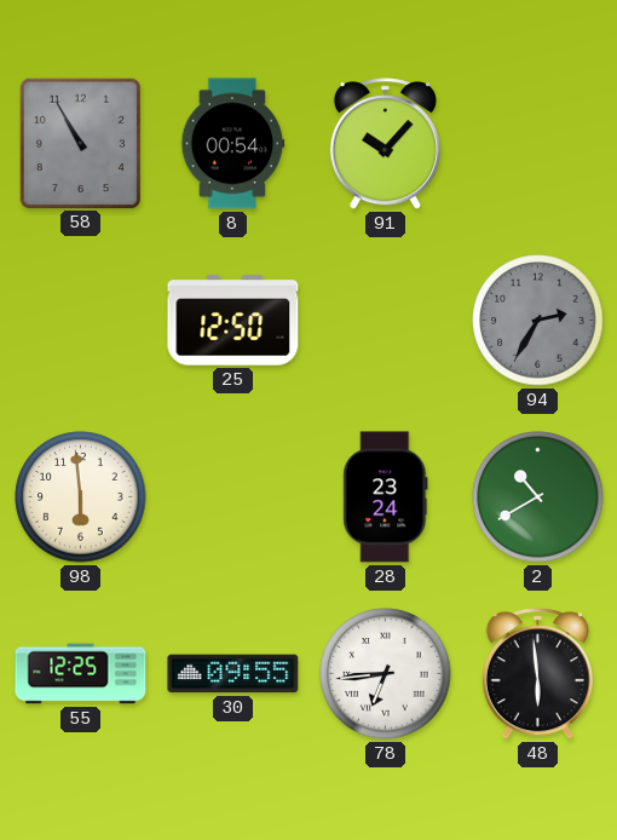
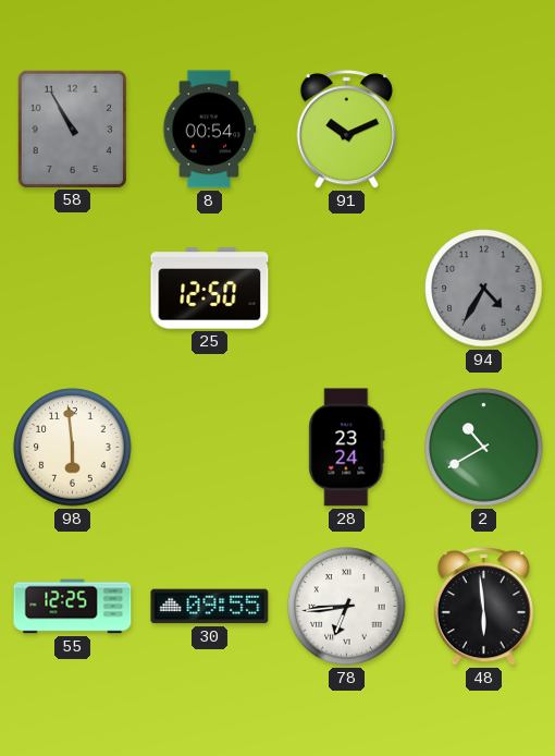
91: 10:07 -> 10:11 (346, 130)
94: 2:35 -> 4:35 (484, 289)
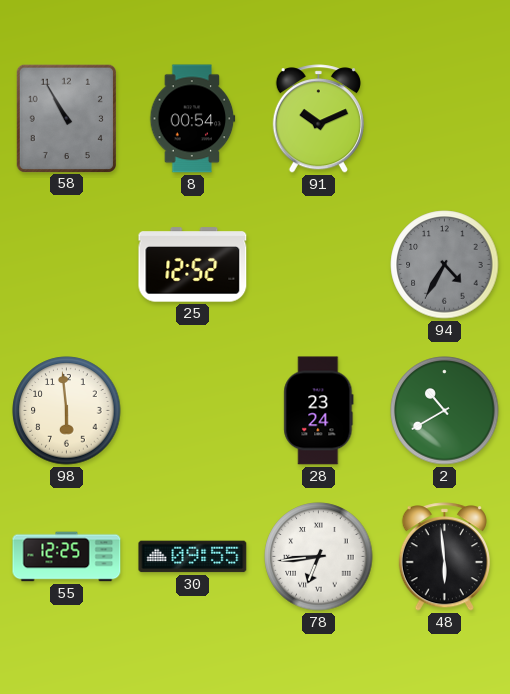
25: 12:50 -> 12:52 (193, 265)
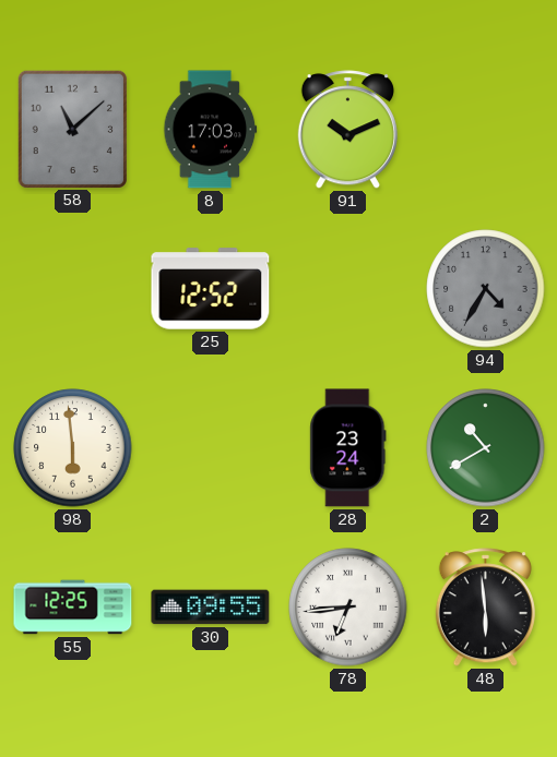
58: 10:55 -> 11:08 (72, 129)
8: 00:54 -> 17:03 (211, 130)
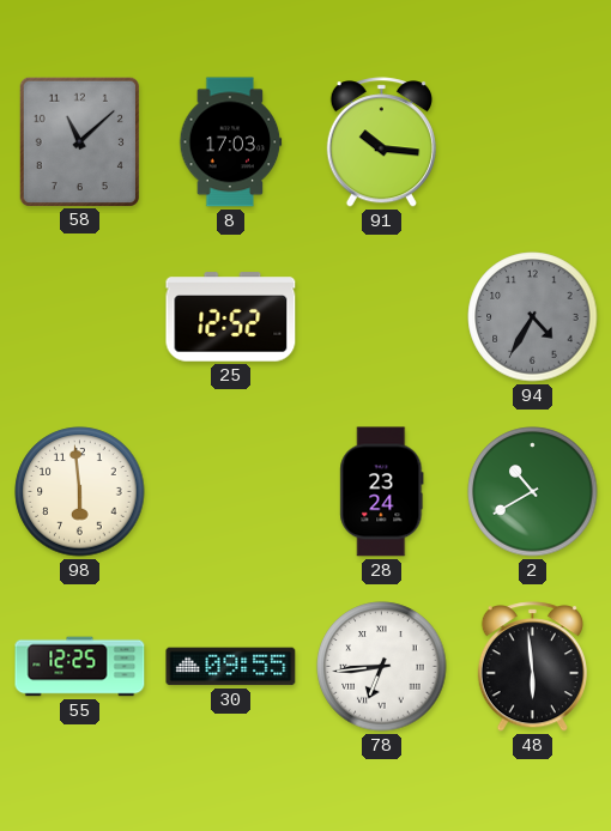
91: 10:11 -> 10:16 (381, 142)
